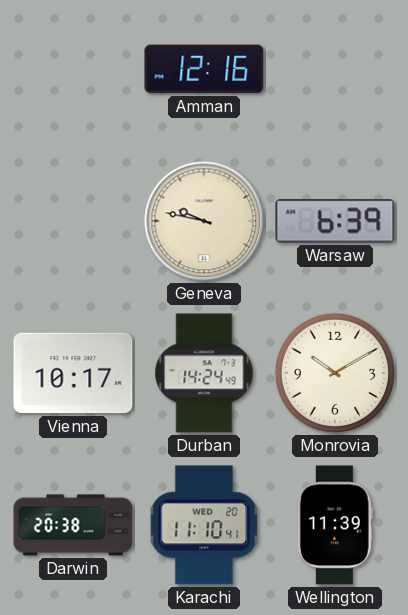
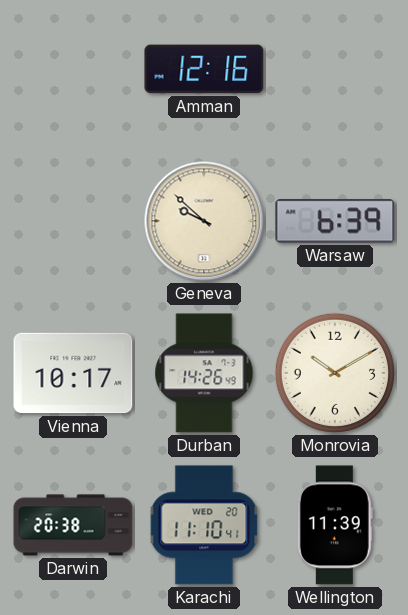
Geneva: 9:47 -> 9:52 (204, 221)
Durban: 14:24 -> 14:26 (204, 373)
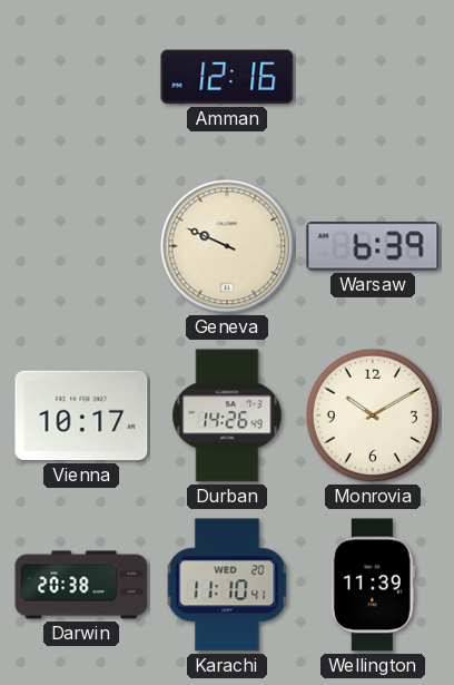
Geneva: 9:52 -> 9:49 (227, 246)
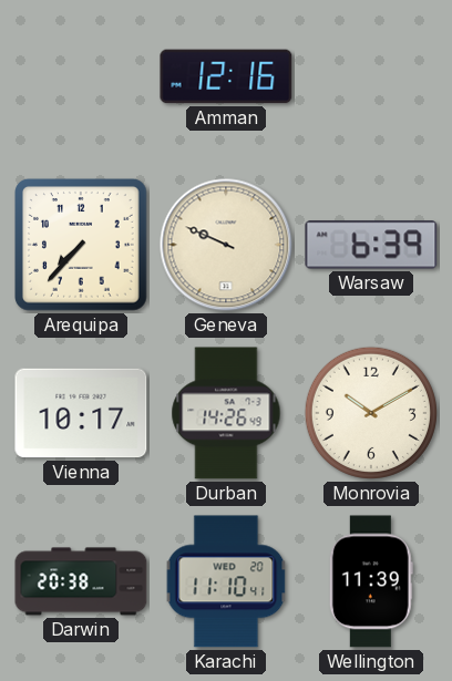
Arequipa: none -> 7:37 (82, 246)
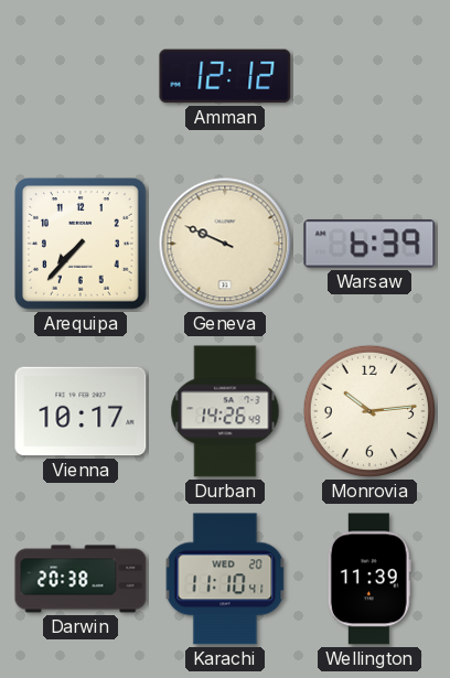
Amman: 12:16 -> 12:12 (225, 76)
Monrovia: 10:10 -> 10:14 (369, 411)
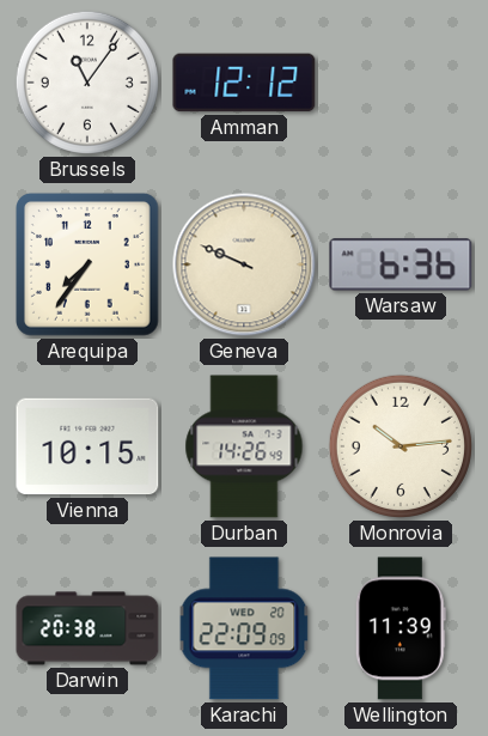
Brussels: none -> 11:06 (87, 83)
Arequipa: 7:37 -> 7:36 (89, 266)
Warsaw: 6:39 -> 6:36 (401, 264)
Vienna: 10:17 -> 10:15 (87, 446)
Karachi: 11:10 -> 22:09 (244, 628)
